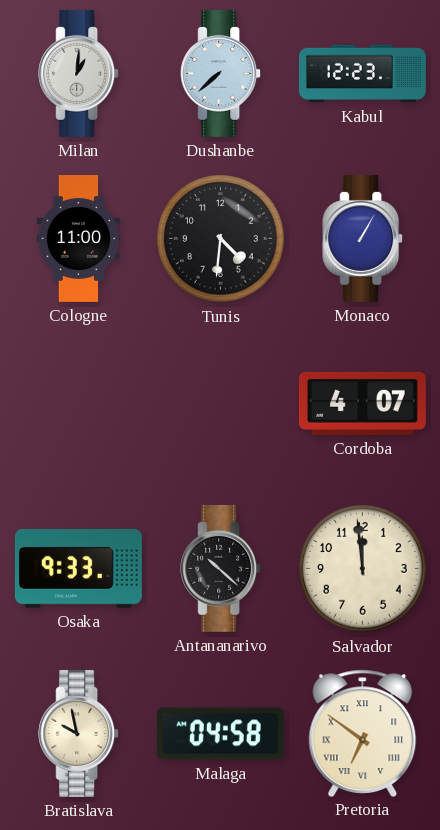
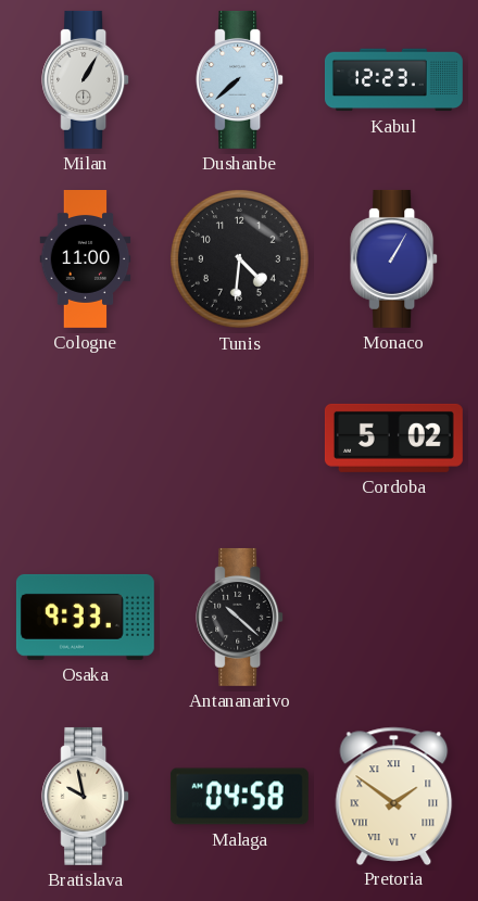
Milan: 1:01 -> 1:05 (86, 79)
Cordoba: 4:07 -> 5:02 (393, 437)
Salvador: 11:59 -> none (363, 569)
Pretoria: 6:51 -> 1:51 (394, 796)
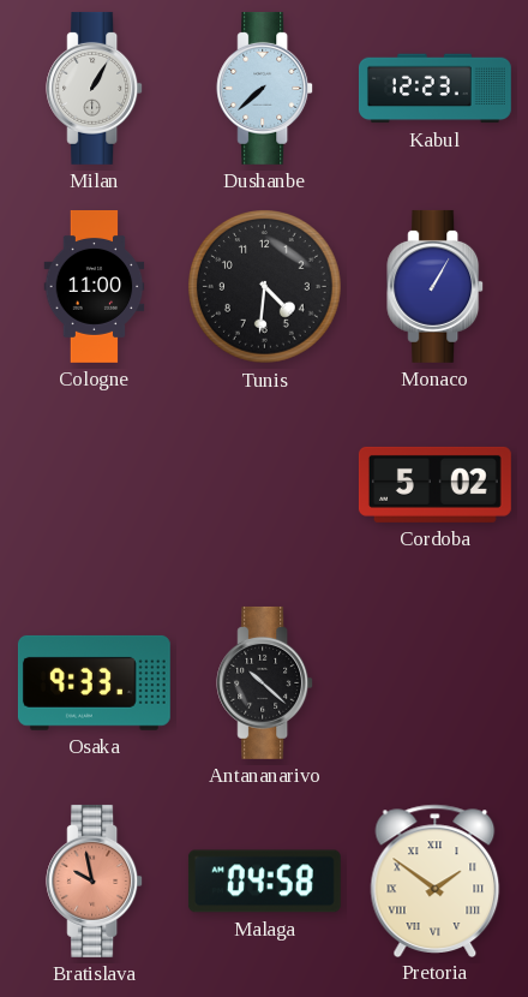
Bratislava dial: cream -> salmon (95, 880)
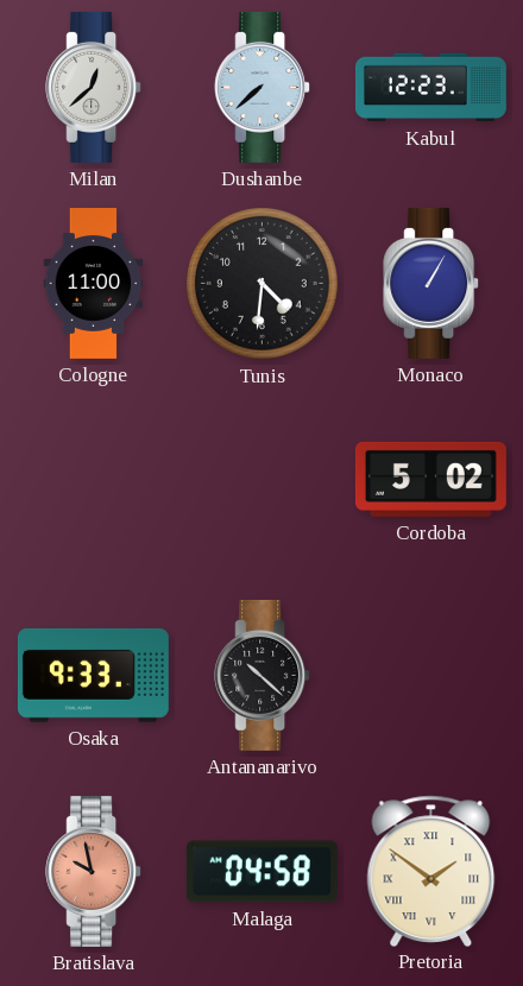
Milan: 1:05 -> 12:38 (94, 87)
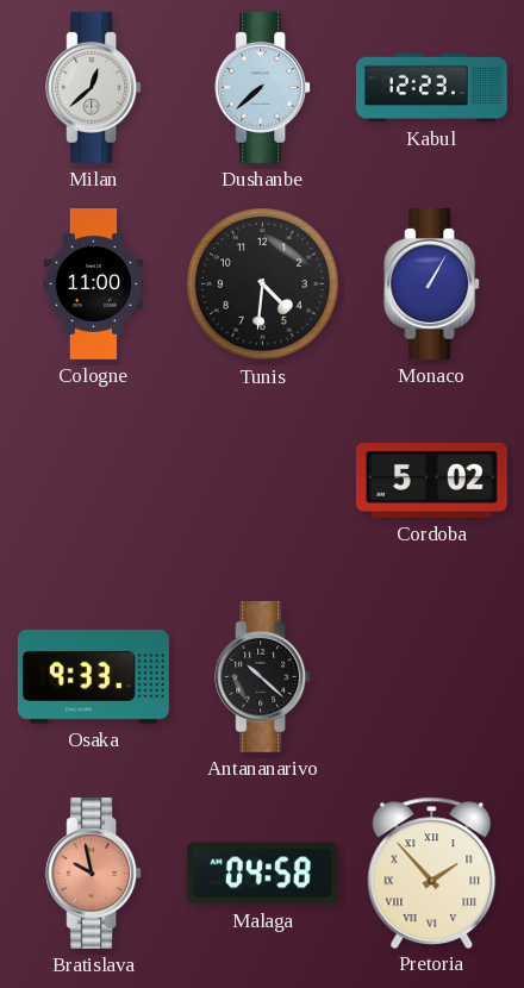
Pretoria: 1:51 -> 1:53 (432, 873)
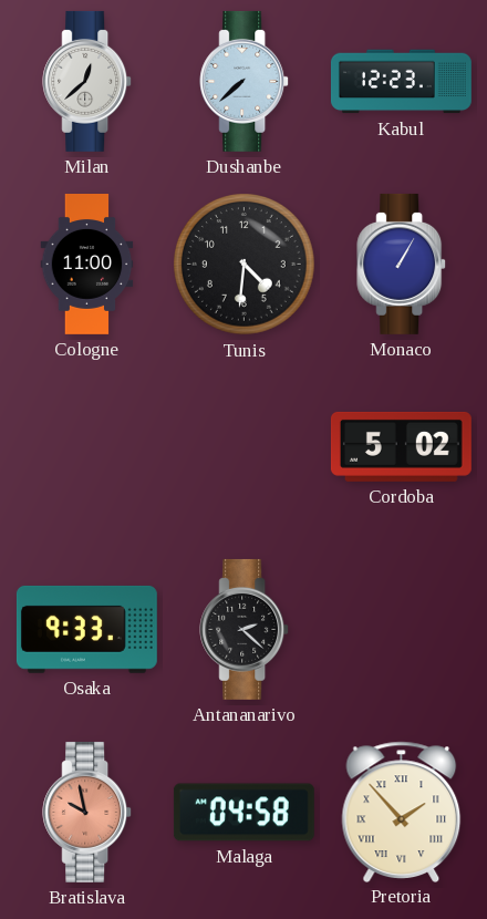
Antananarivo: 10:22 -> 2:22 (245, 629)
